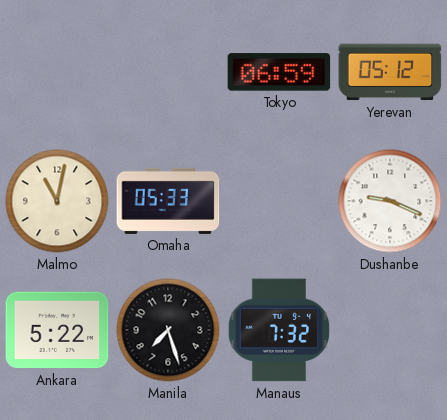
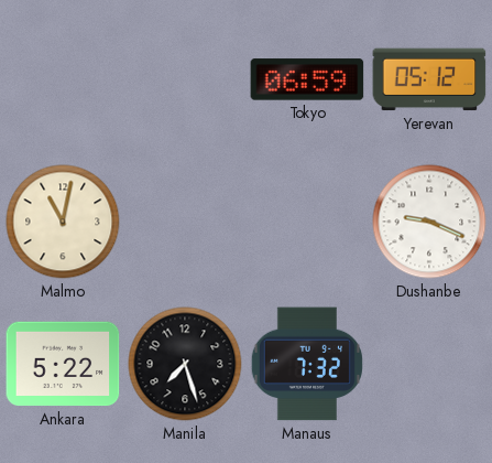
Omaha: 05:33 -> none (168, 201)
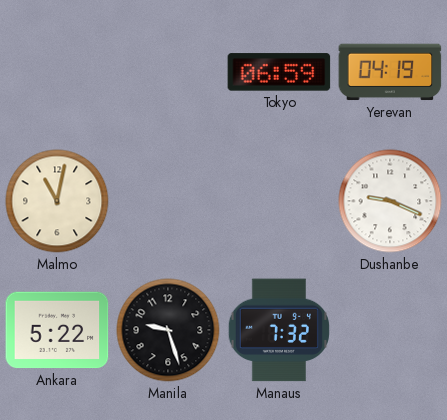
Yerevan: 05:12 -> 04:19 (390, 72)
Manila: 7:27 -> 9:27 (168, 330)
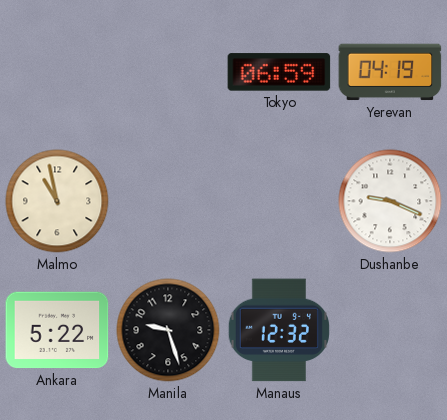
Malmo: 11:02 -> 10:58 (57, 201)
Manaus: 7:32 -> 12:32 (279, 330)
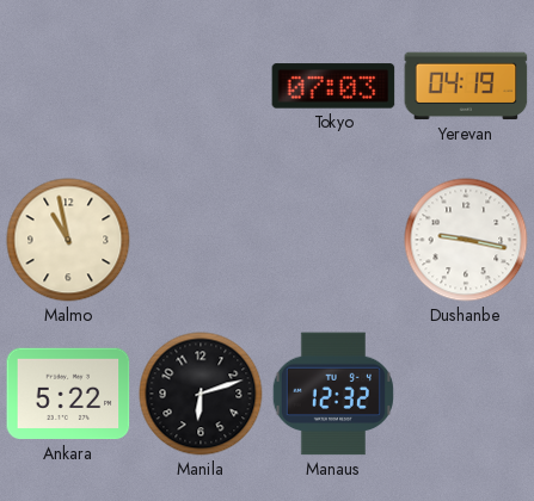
Tokyo: 06:59 -> 07:03 (333, 86)
Dushanbe: 9:19 -> 9:17 (466, 240)
Manila: 9:27 -> 6:12 (201, 394)
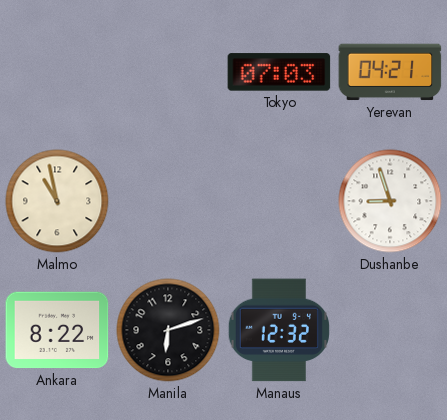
Yerevan: 04:19 -> 04:21 (390, 72)
Dushanbe: 9:17 -> 8:57 (390, 201)
Ankara: 5:22 -> 8:22 (57, 330)
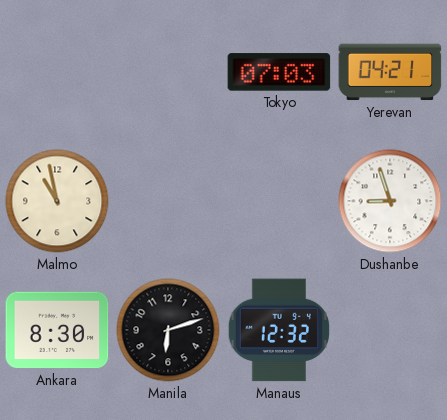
Ankara: 8:22 -> 8:30 (57, 330)
